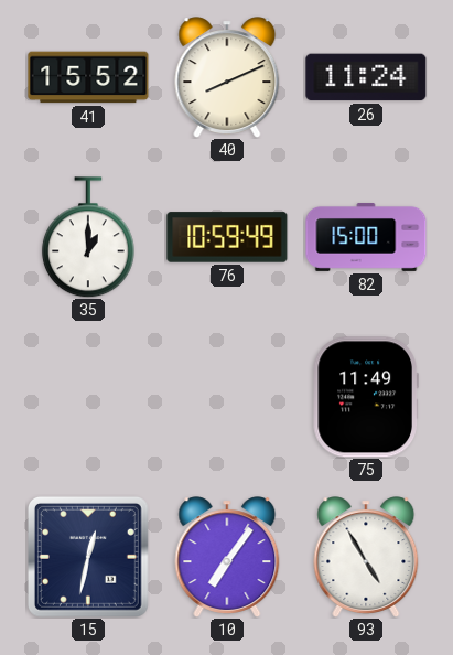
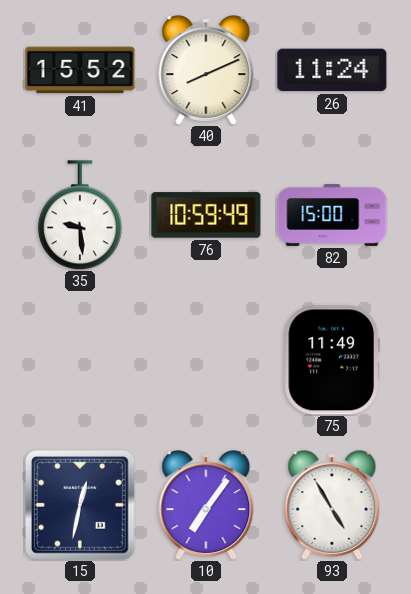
35: 1:00 -> 9:29 (80, 215)
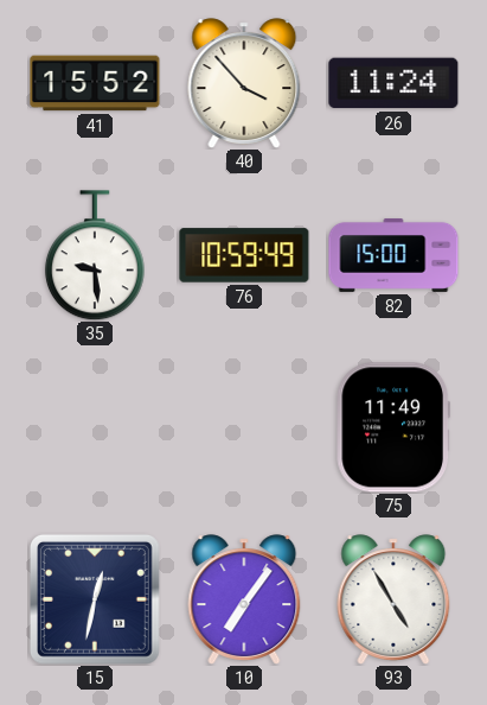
40: 8:11 -> 3:53 (244, 83)
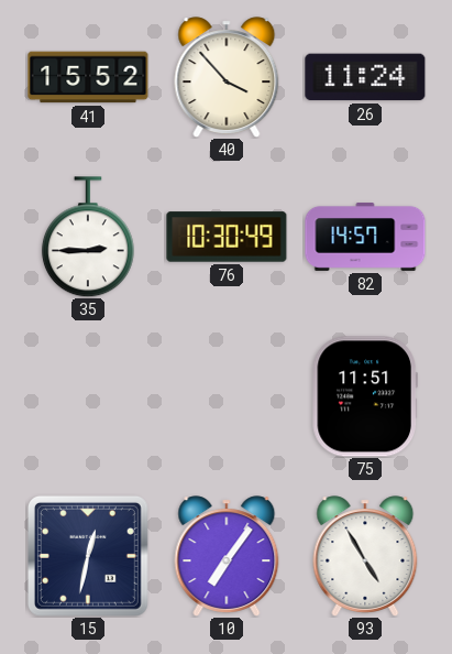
35: 9:29 -> 2:45 (88, 237)
76: 10:59 -> 10:30 (227, 237)
82: 15:00 -> 14:57 (365, 238)
75: 11:49 -> 11:51 (365, 396)
